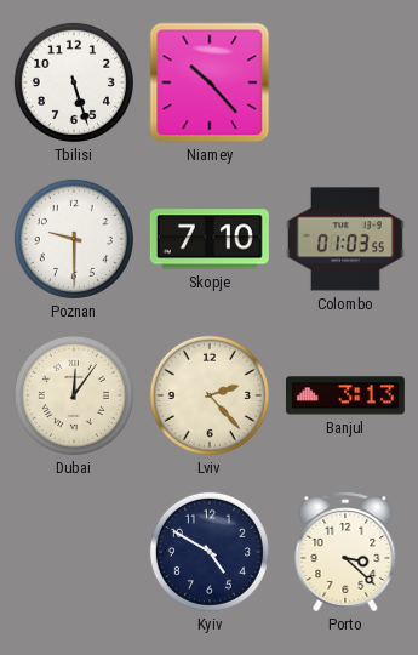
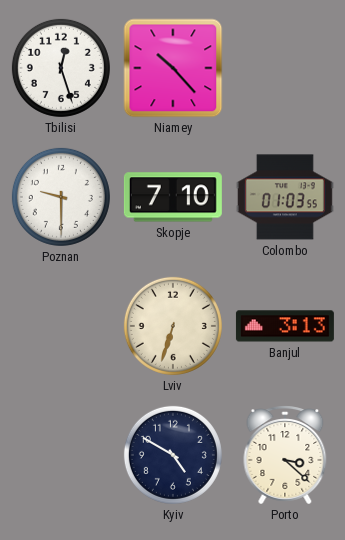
Tbilisi: 5:27 -> 12:27 (61, 68)
Dubai: 12:06 -> none (74, 395)
Lviv: 2:23 -> 6:33 (173, 326)
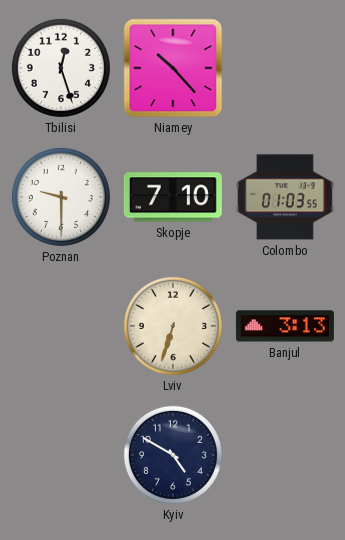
Porto: 3:22 -> none (285, 455)
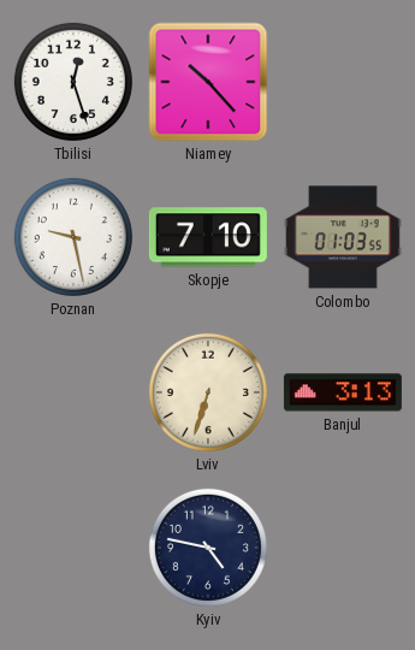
Poznan: 9:30 -> 9:28 (73, 237)
Kyiv: 4:50 -> 4:47 (208, 548)
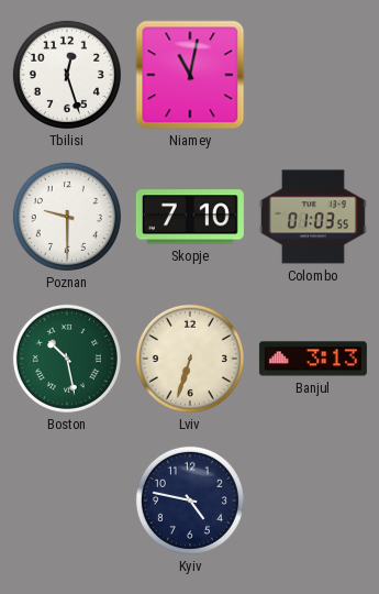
Niamey: 10:23 -> 11:02 (190, 75)
Poznan: 9:28 -> 9:30 (67, 217)
Boston: none -> 10:28 (67, 359)
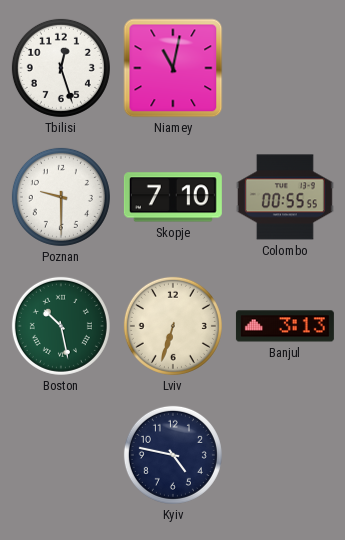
Colombo: 01:03 -> 00:55 (285, 197)
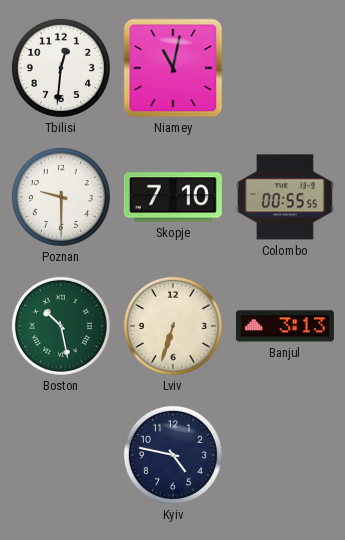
Tbilisi: 12:27 -> 12:31 (61, 68)
